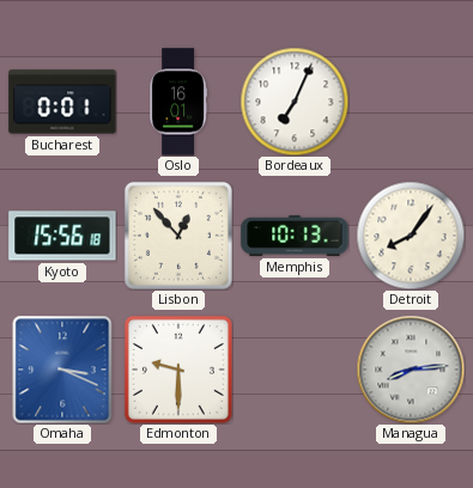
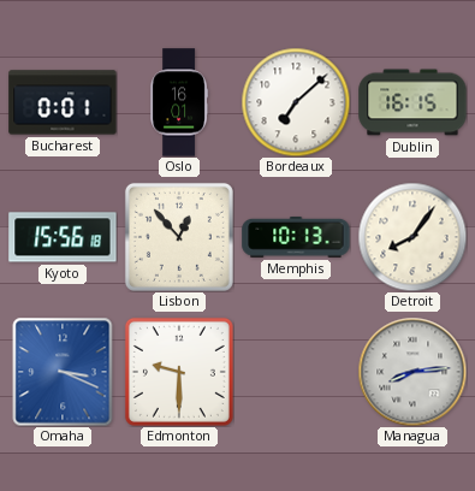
Bordeaux: 7:04 -> 7:08 (296, 102)
Dublin: none -> 16:15 (412, 102)
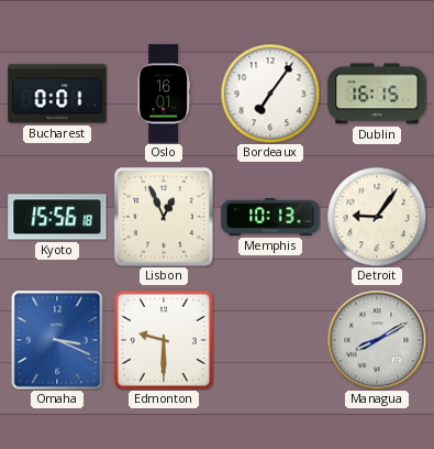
Bordeaux: 7:08 -> 7:06 (270, 94)
Lisbon: 12:53 -> 12:56 (164, 217)
Detroit: 8:06 -> 9:06 (377, 217)
Managua: 8:14 -> 8:10 (377, 340)
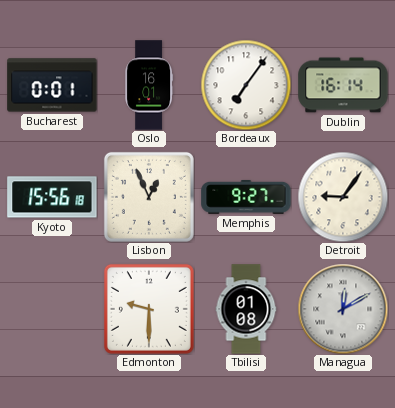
Dublin: 16:15 -> 16:14 (343, 85)
Memphis: 10:13 -> 9:27 (246, 197)
Omaha: 3:19 -> none (57, 340)
Tbilisi: none -> 01:08 (246, 309)
Managua: 8:10 -> 12:10 (343, 309)
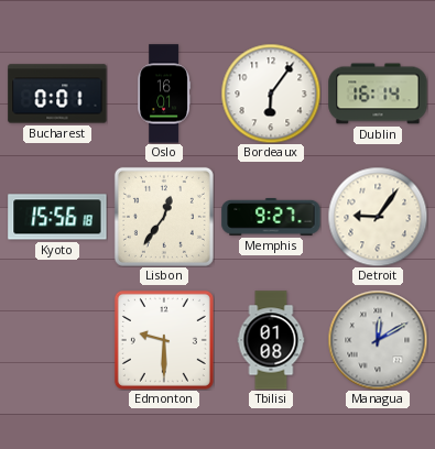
Bordeaux: 7:06 -> 6:06 (271, 94)
Lisbon: 12:56 -> 12:36 (164, 217)
